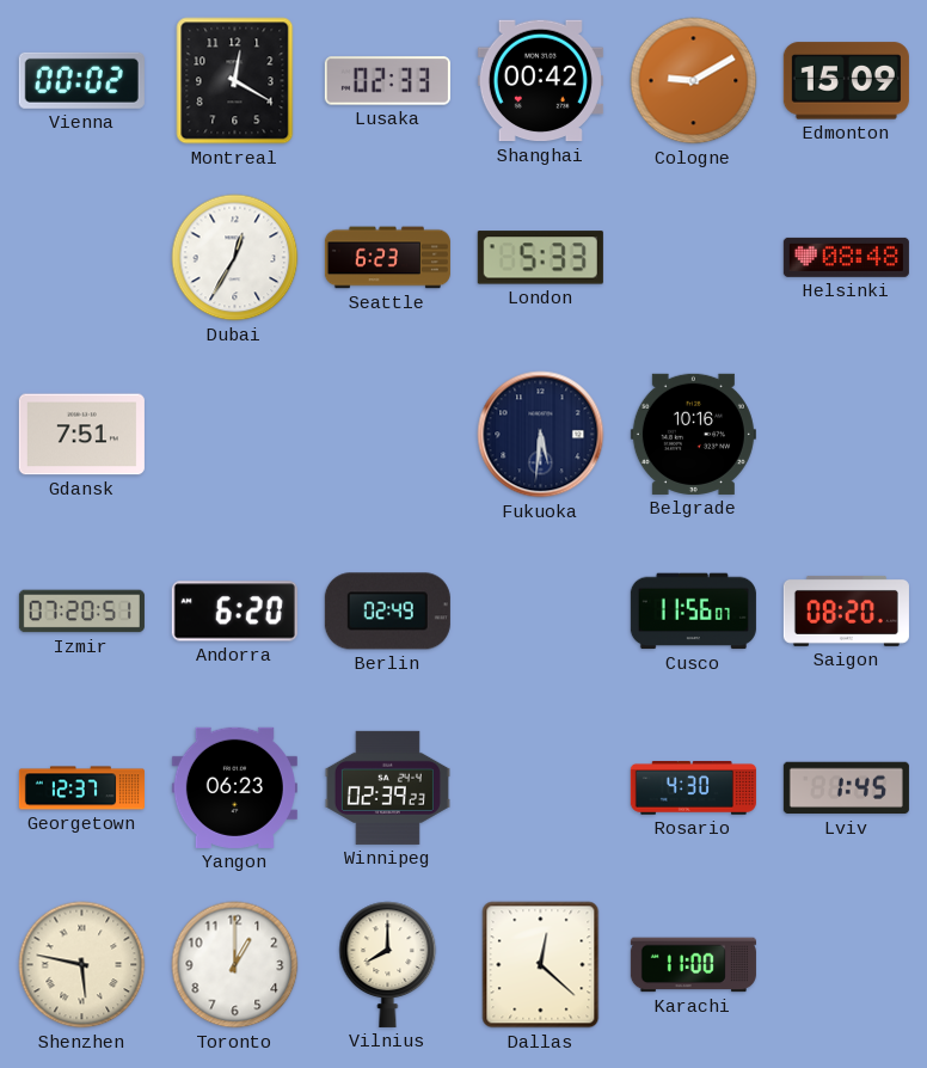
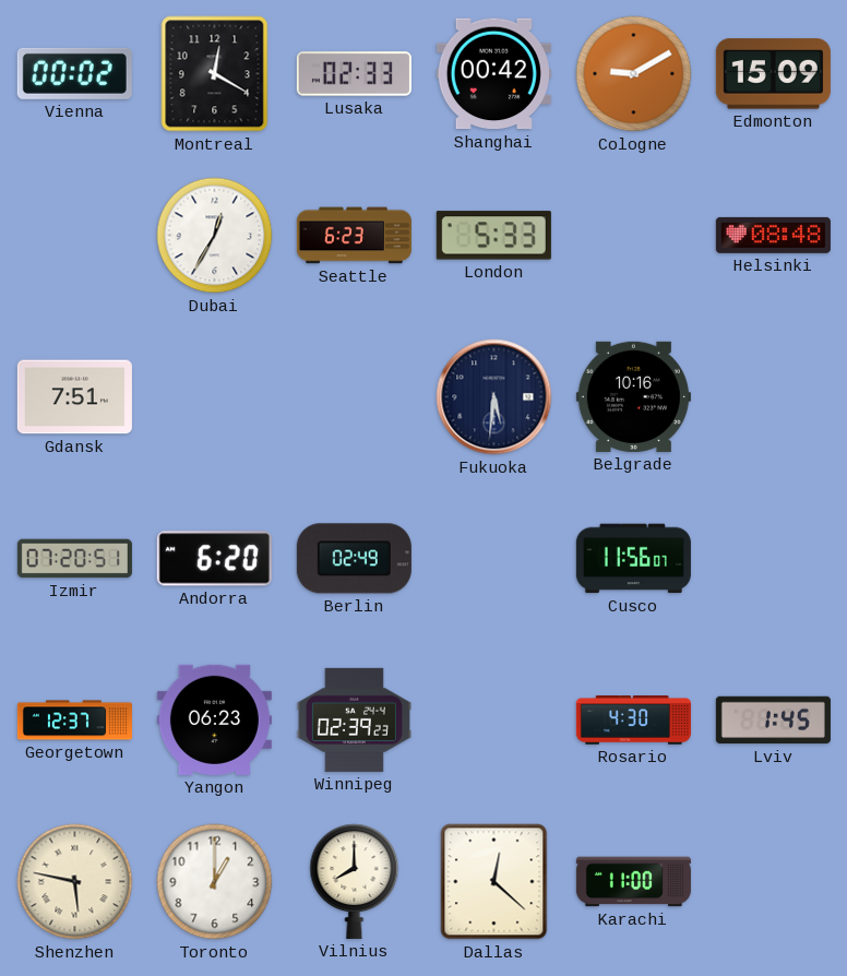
Saigon: 08:20 -> none (846, 610)
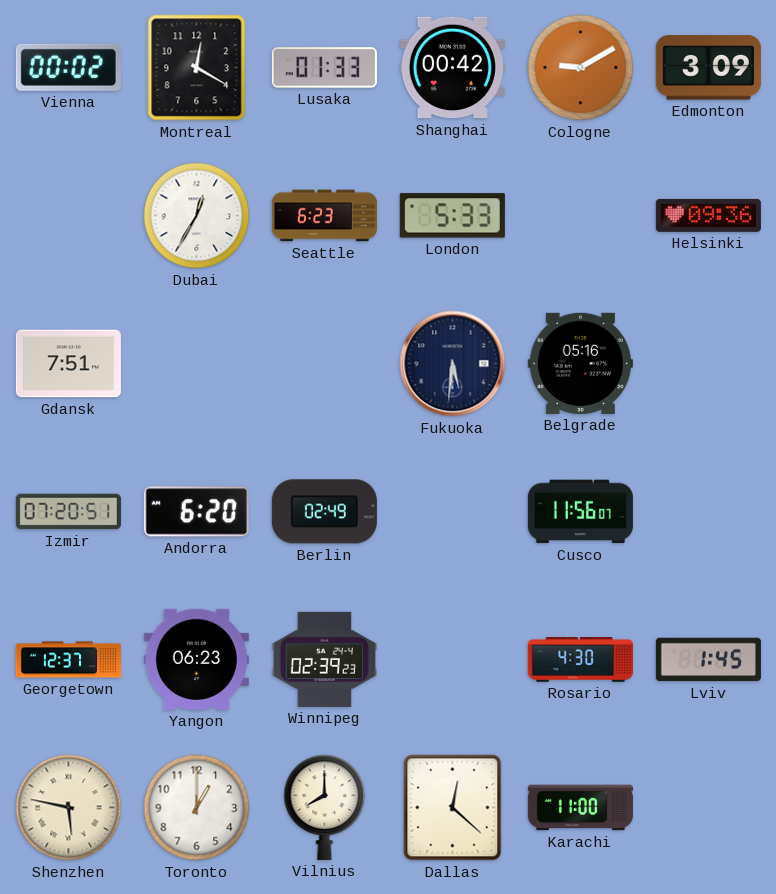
Lusaka: 02:33 -> 01:33 (324, 68)
Edmonton: 15:09 -> 3:09 (708, 68)
Helsinki: 08:48 -> 09:36 (708, 215)
Belgrade: 10:16 -> 05:16 (580, 363)
